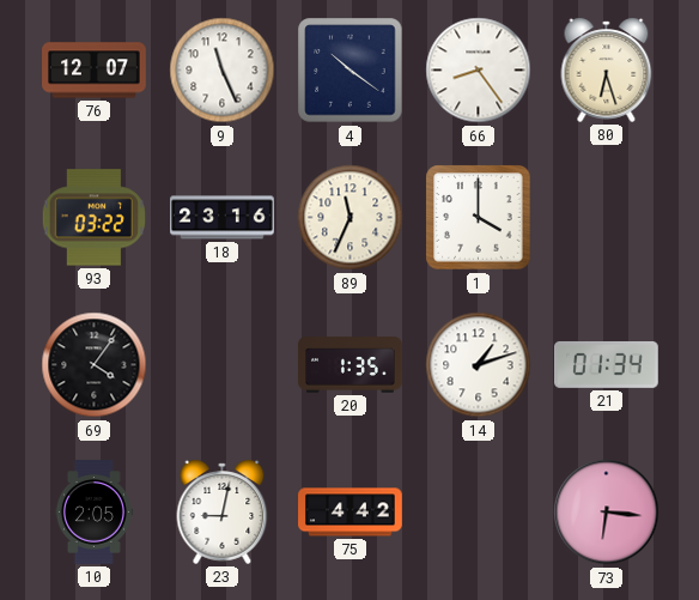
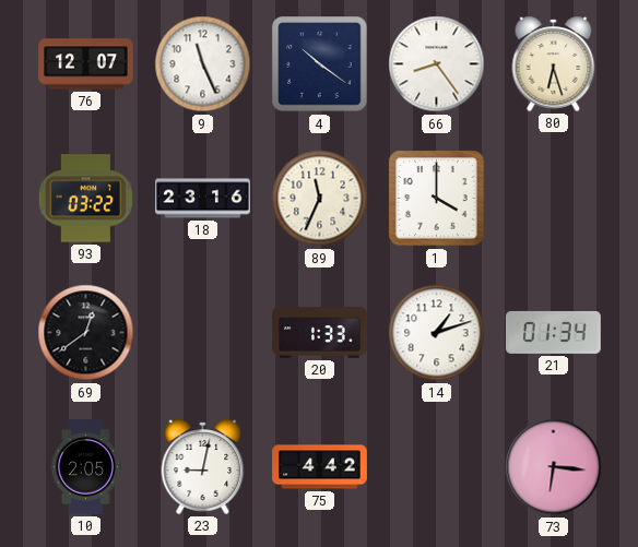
69: 4:06 -> 12:39 (86, 333)
20: 1:35 -> 1:33 (320, 333)
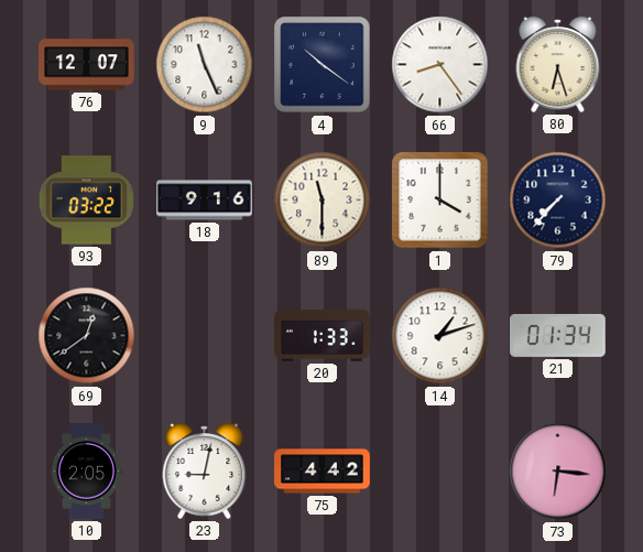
18: 23:16 -> 9:16 (205, 201)
89: 11:34 -> 11:30 (323, 201)
79: none -> 7:37 (558, 201)
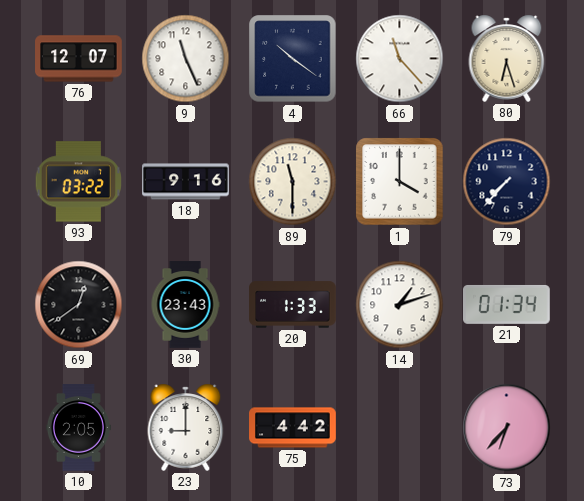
66: 8:24 -> 11:23 (400, 59)
30: none -> 23:43 (185, 305)
23: 9:02 -> 9:00 (186, 427)
73: 6:16 -> 6:37 (507, 428)
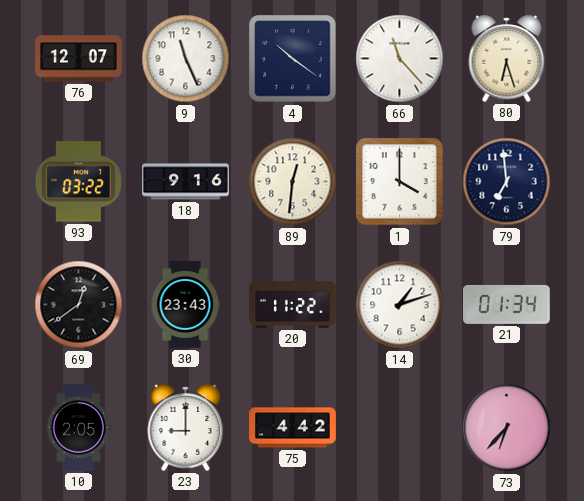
89: 11:30 -> 12:31 (293, 182)
79: 7:37 -> 6:59 (507, 182)
20: 1:33 -> 11:22 (293, 305)
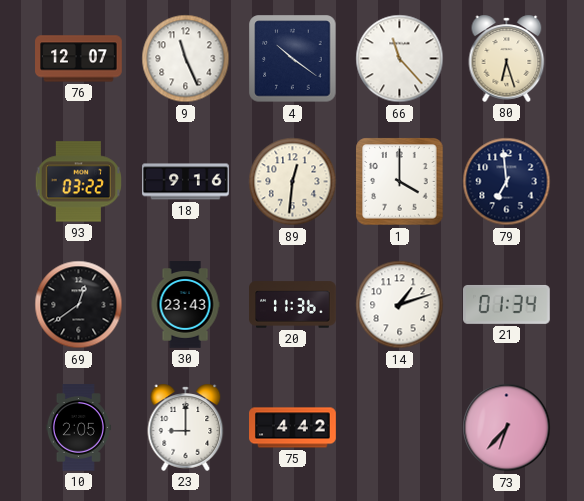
20: 11:22 -> 11:36 (293, 305)
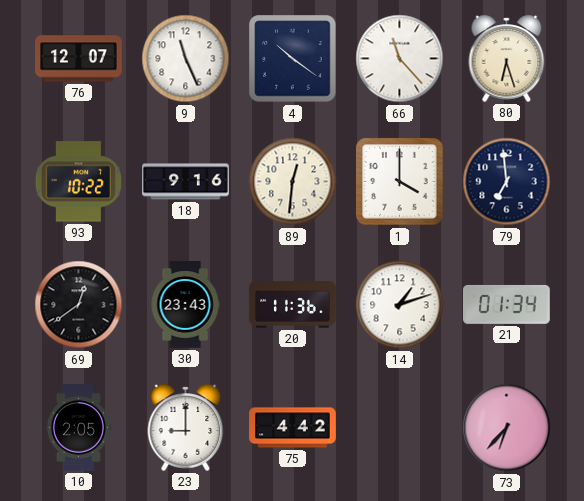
93: 03:22 -> 10:22 (78, 182)
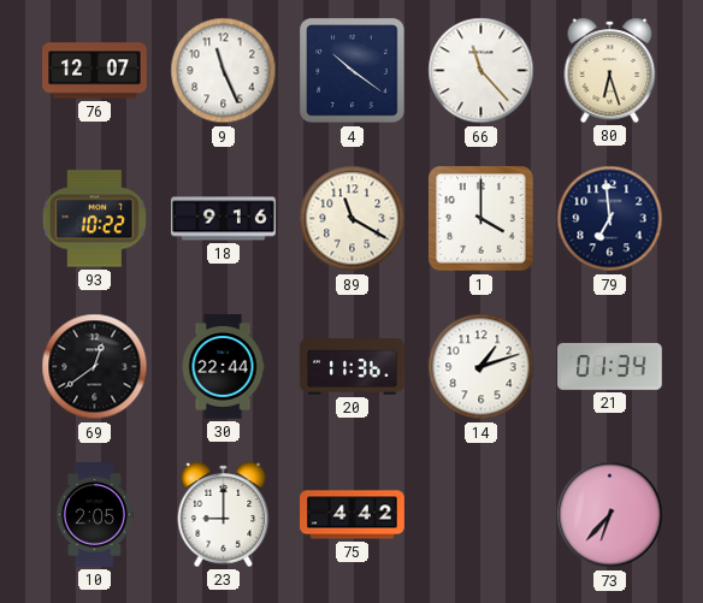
89: 12:31 -> 11:20 (353, 219)
30: 23:43 -> 22:44 (223, 367)
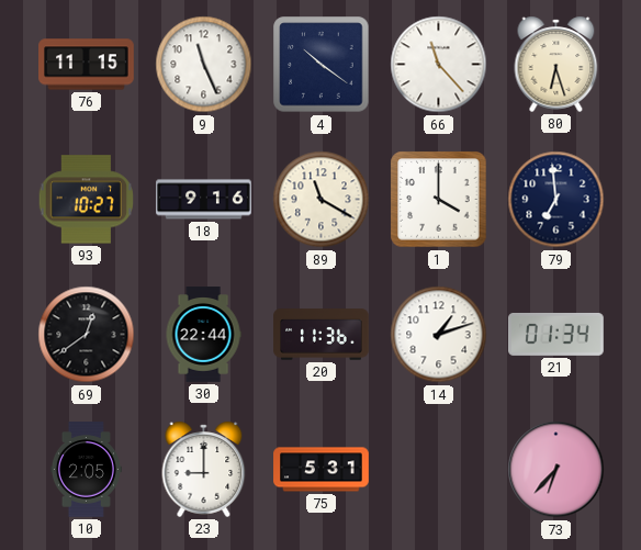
76: 12:07 -> 11:15 (87, 65)
93: 10:22 -> 10:27 (86, 200)
75: 4:42 -> 5:31 (322, 470)
